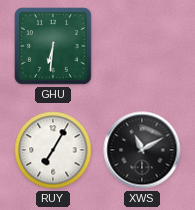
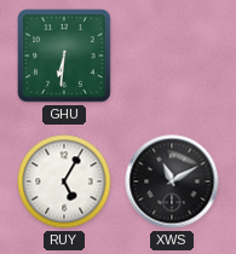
RUY: 7:05 -> 5:05 (64, 181)
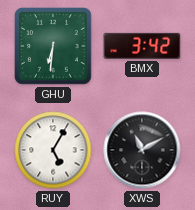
BMX: none -> 3:42 (142, 46)
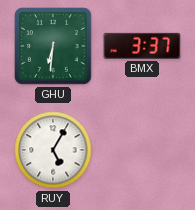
BMX: 3:42 -> 3:37 (142, 46)
XWS: 11:10 -> none (142, 150)
